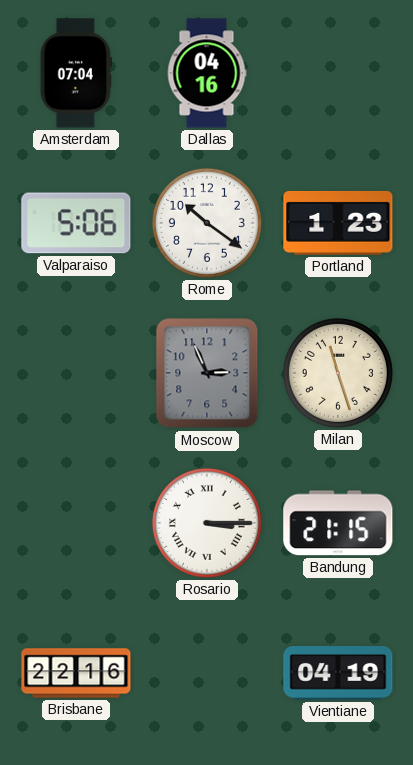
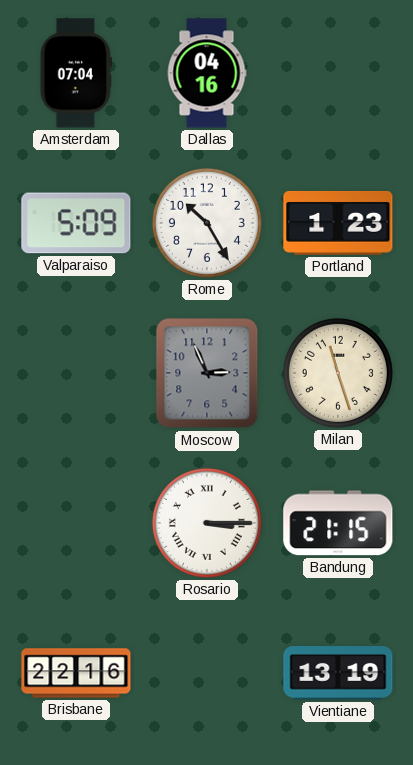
Valparaiso: 5:06 -> 5:09 (76, 223)
Rome: 10:21 -> 10:25 (207, 223)
Vientiane: 04:19 -> 13:19 (338, 673)
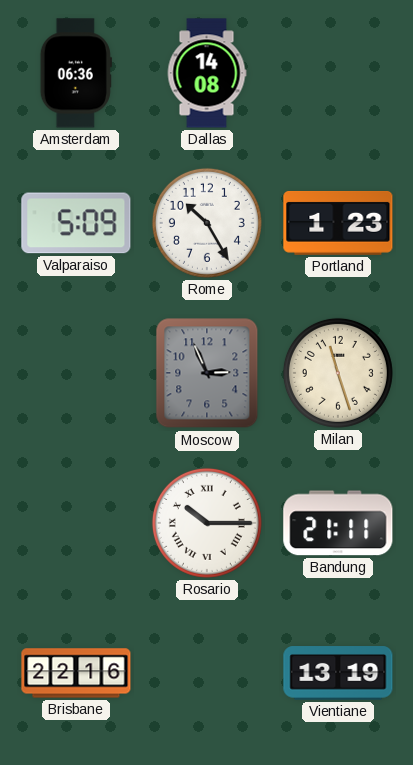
Amsterdam: 07:04 -> 06:36 (76, 73)
Dallas: 04:16 -> 14:08 (207, 73)
Rosario: 3:15 -> 10:15 (207, 523)
Bandung: 21:15 -> 21:11 (338, 523)
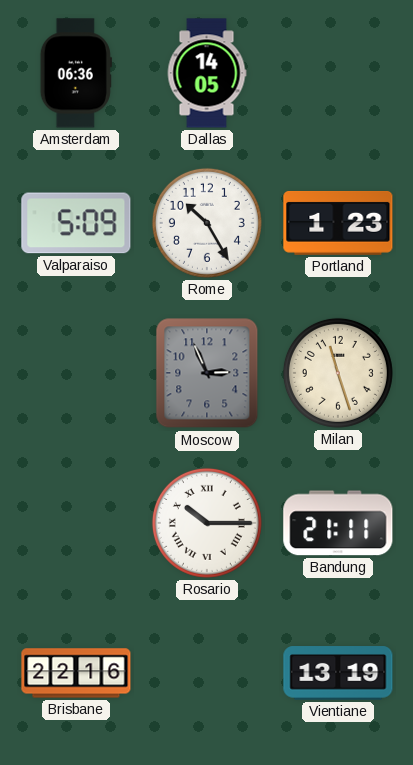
Dallas: 14:08 -> 14:05 (207, 73)
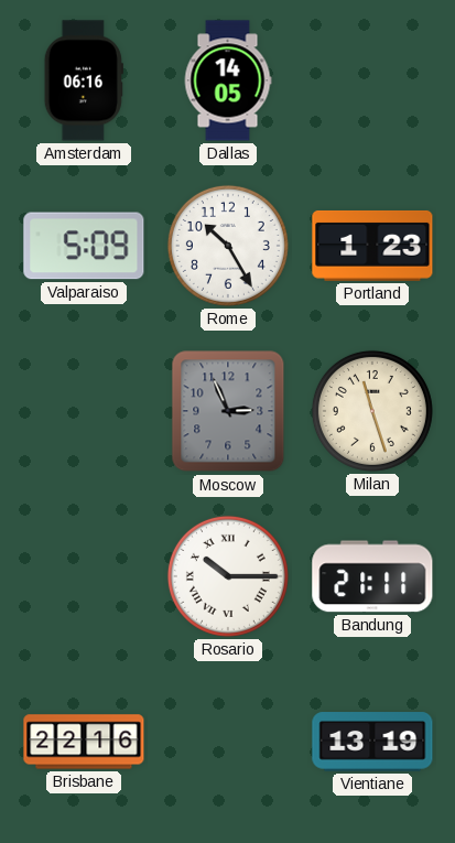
Amsterdam: 06:36 -> 06:16 (84, 80)
